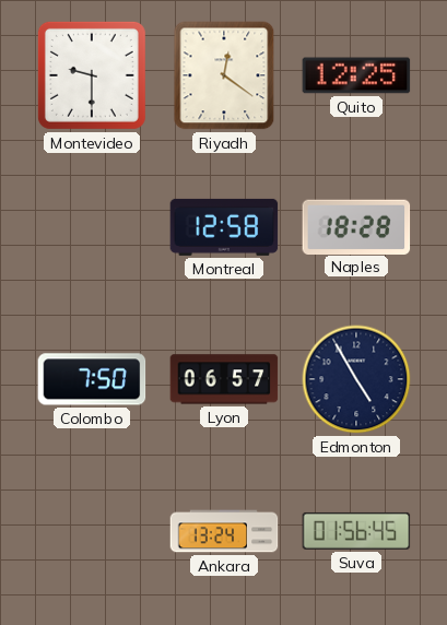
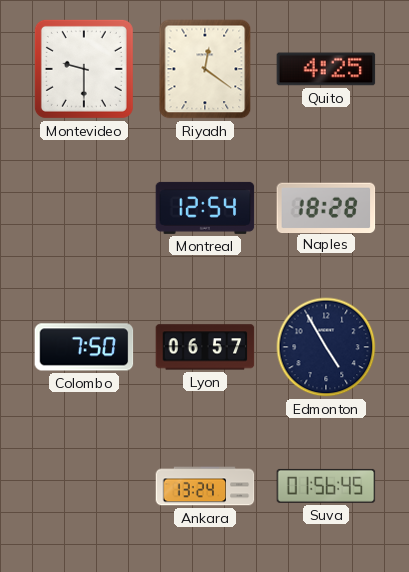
Quito: 12:25 -> 4:25 (326, 69)
Montreal: 12:58 -> 12:54 (205, 208)
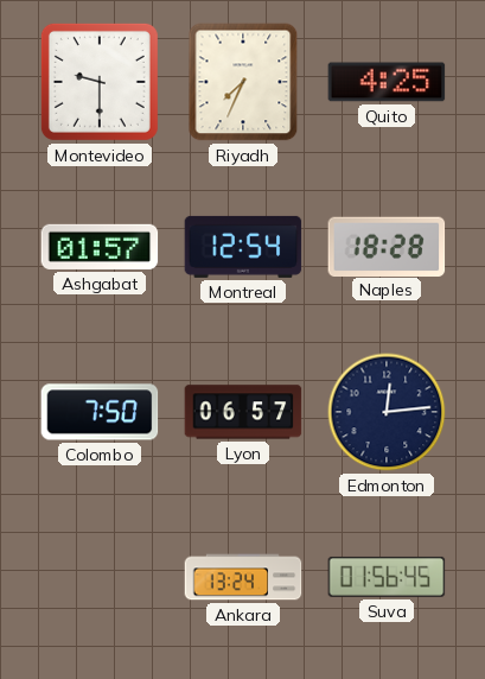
Riyadh: 12:21 -> 7:34 (243, 82)
Ashgabat: none -> 01:57 (100, 247)
Edmonton: 4:55 -> 12:14 (387, 412)
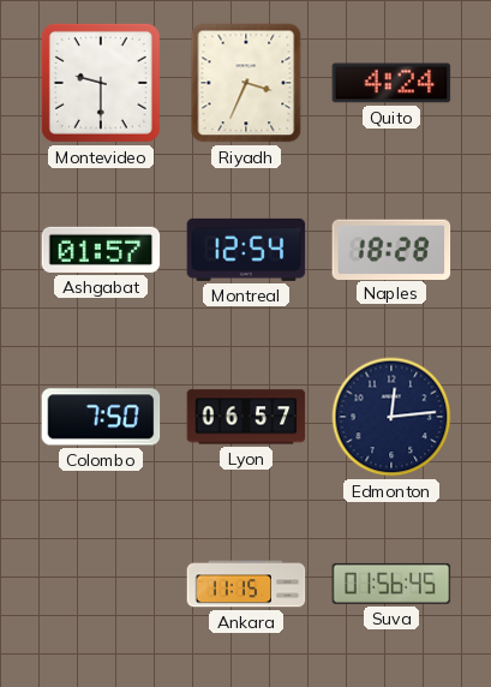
Riyadh: 7:34 -> 3:34 (246, 83)
Quito: 4:25 -> 4:24 (391, 83)
Ankara: 13:24 -> 11:15 (246, 584)
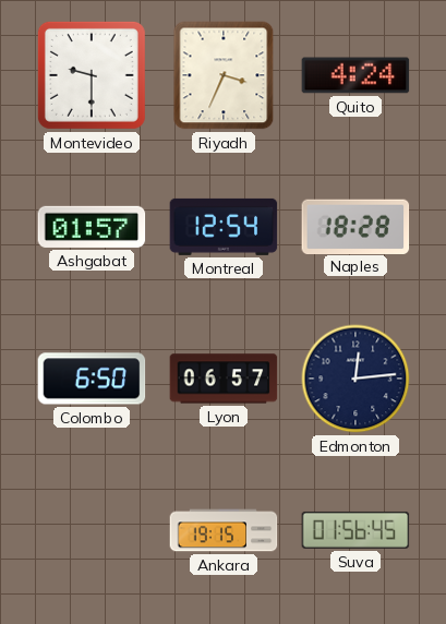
Colombo: 7:50 -> 6:50 (92, 379)
Ankara: 11:15 -> 19:15 (224, 530)
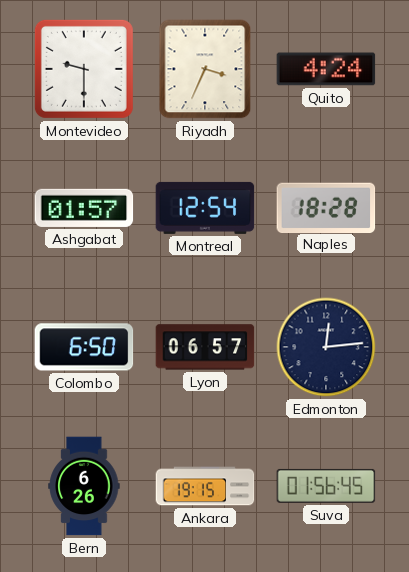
Bern: none -> 6:26 (84, 486)
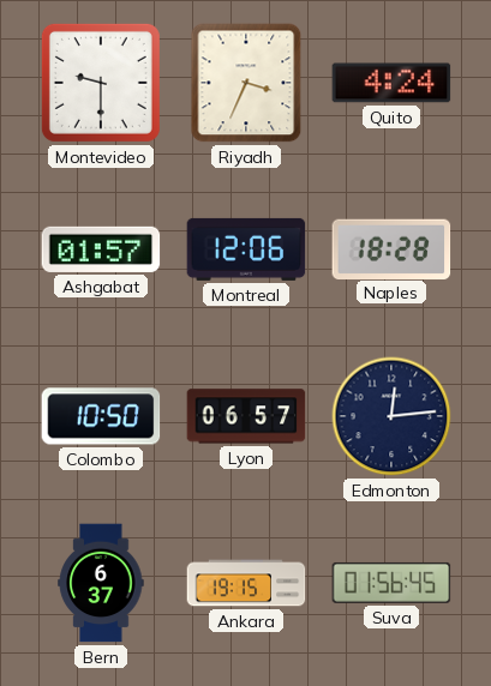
Montreal: 12:54 -> 12:06 (246, 249)
Colombo: 6:50 -> 10:50 (101, 416)
Bern: 6:26 -> 6:37 (101, 583)
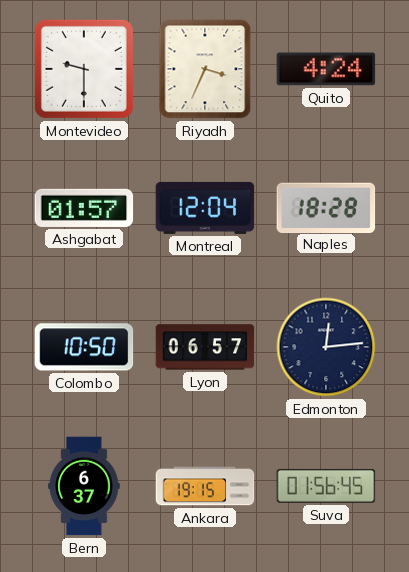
Montreal: 12:06 -> 12:04 (205, 208)
